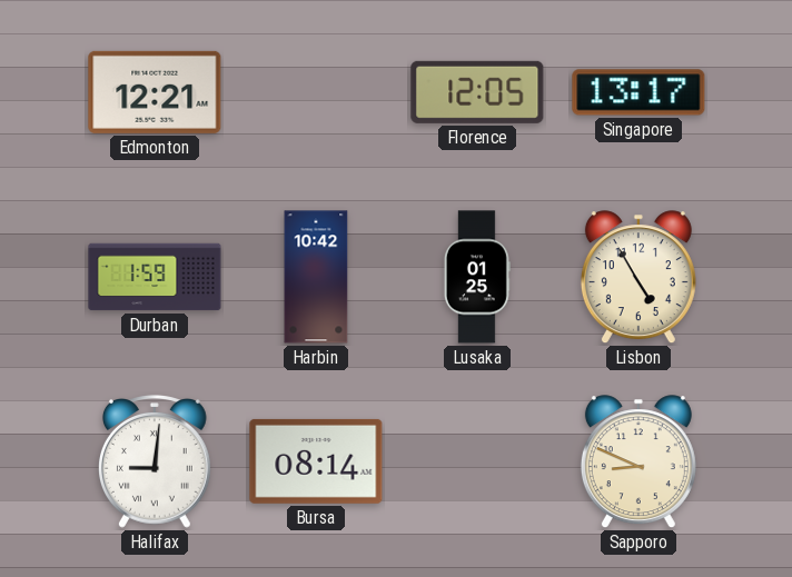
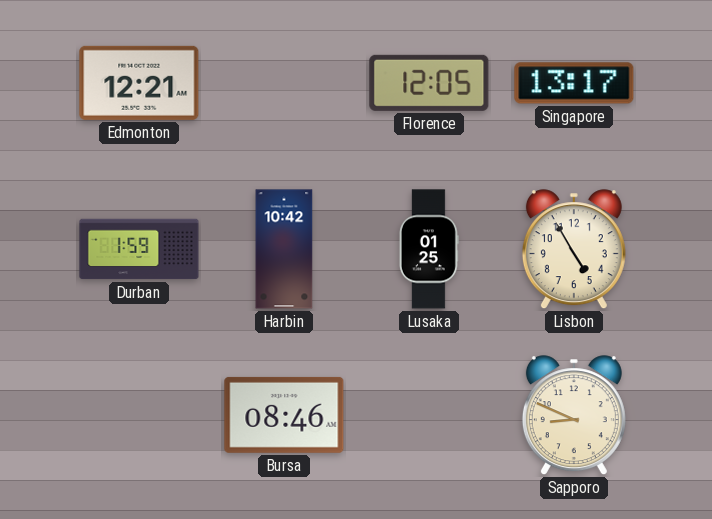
Halifax: 9:01 -> none (155, 461)
Bursa: 08:14 -> 08:46 (284, 415)
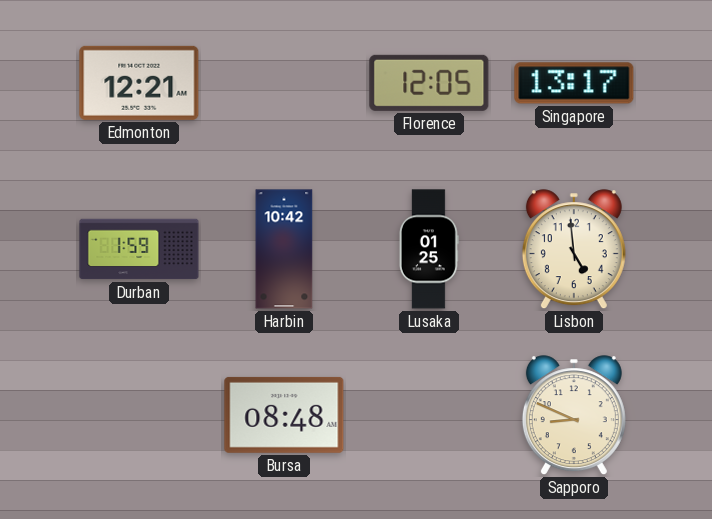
Lisbon: 4:55 -> 4:59 (574, 250)
Bursa: 08:46 -> 08:48 (284, 415)
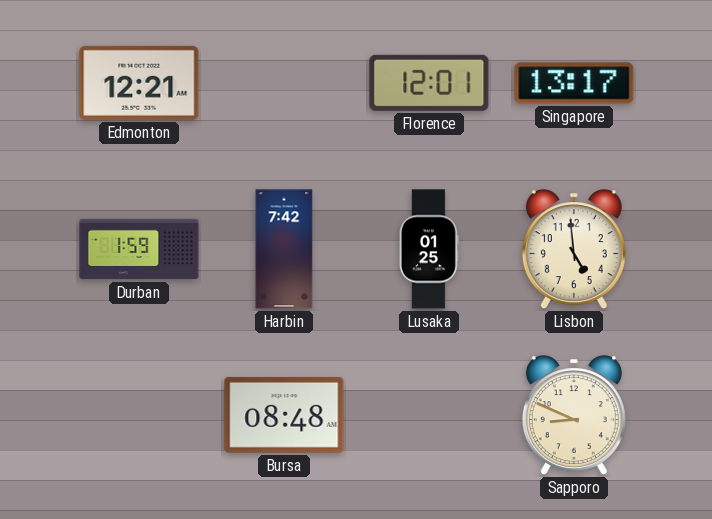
Florence: 12:05 -> 12:01 (429, 83)
Harbin: 10:42 -> 7:42 (284, 249)
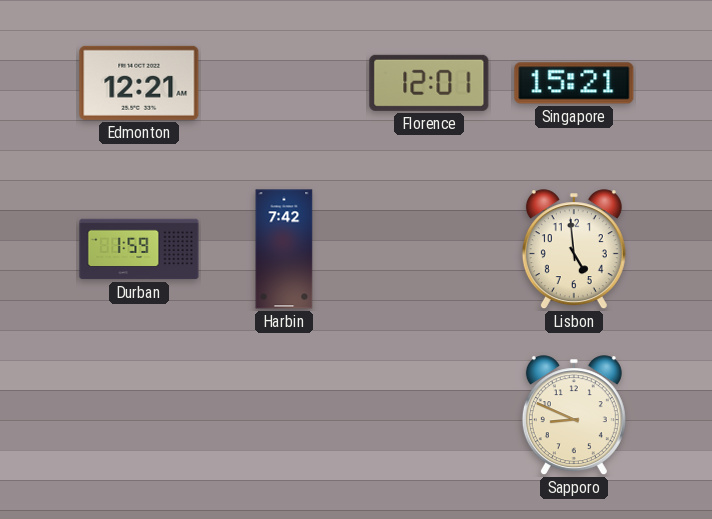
Singapore: 13:17 -> 15:21 (574, 83)
Lusaka: 01:25 -> none (429, 249)
Bursa: 08:48 -> none (284, 415)
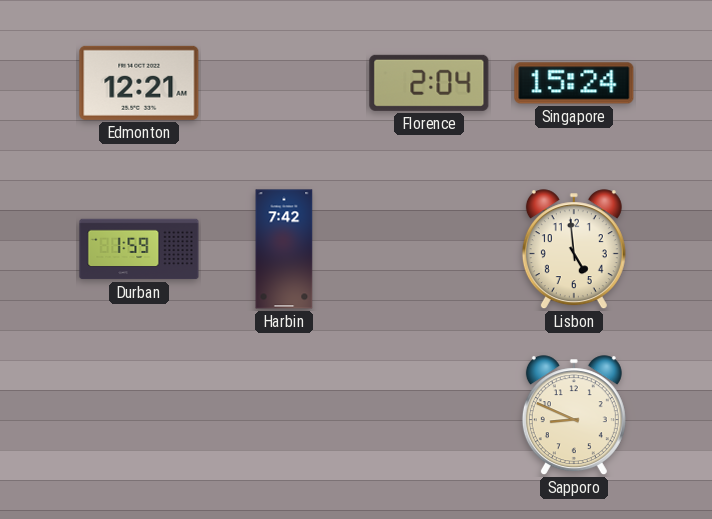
Florence: 12:01 -> 2:04 (429, 83)
Singapore: 15:21 -> 15:24 (574, 83)
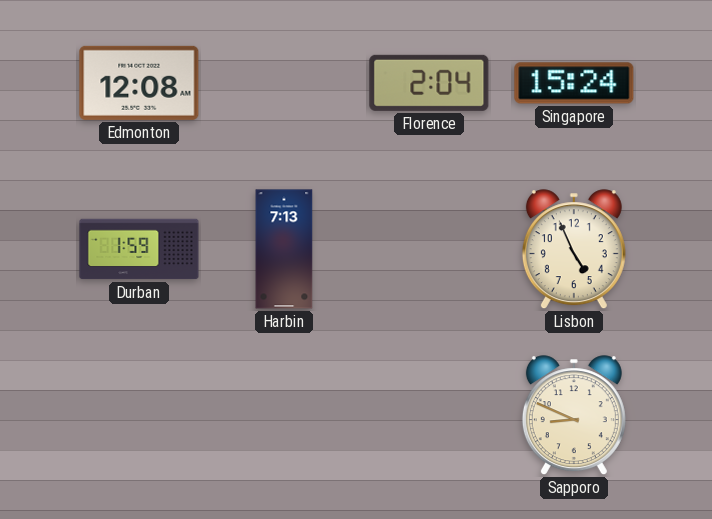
Edmonton: 12:21 -> 12:08 (139, 83)
Harbin: 7:42 -> 7:13 (284, 249)
Lisbon: 4:59 -> 4:56 (574, 250)
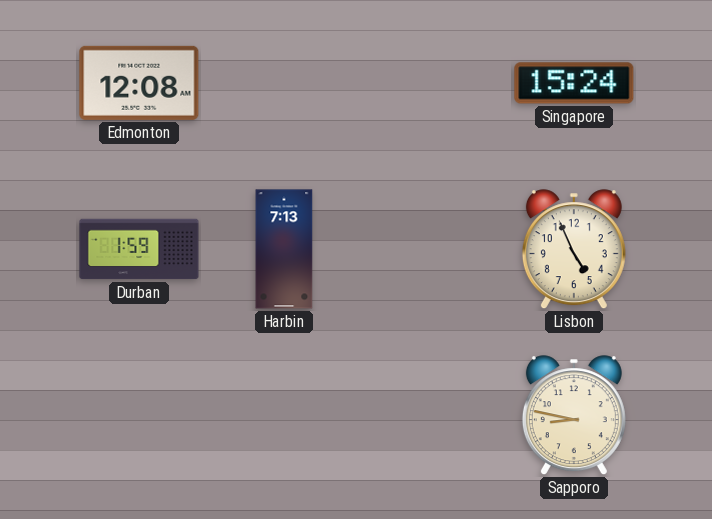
Florence: 2:04 -> none (429, 83)
Sapporo: 8:49 -> 8:47 (574, 416)
